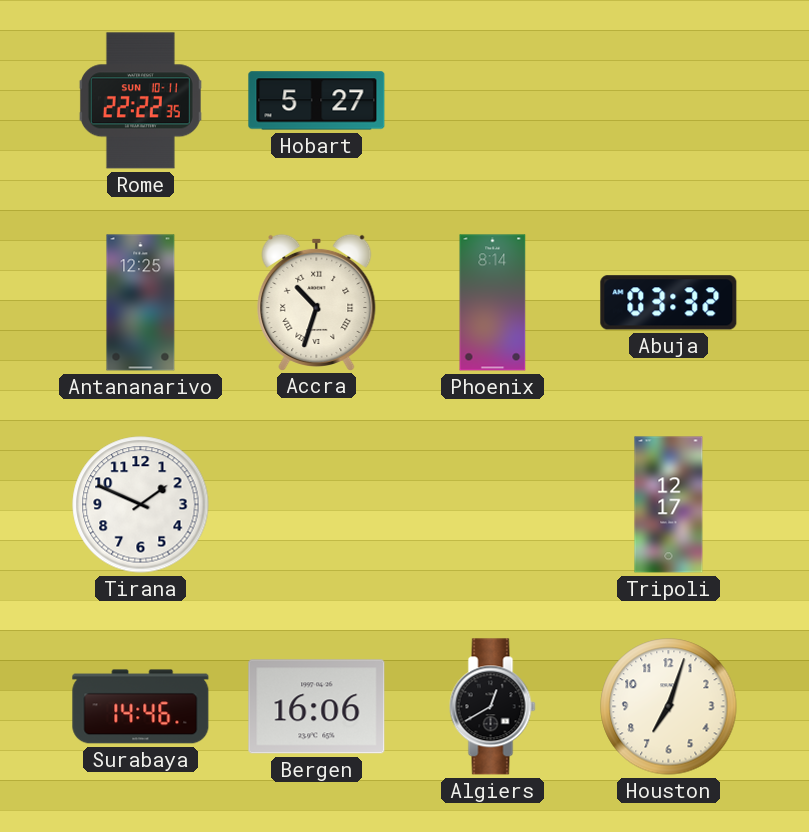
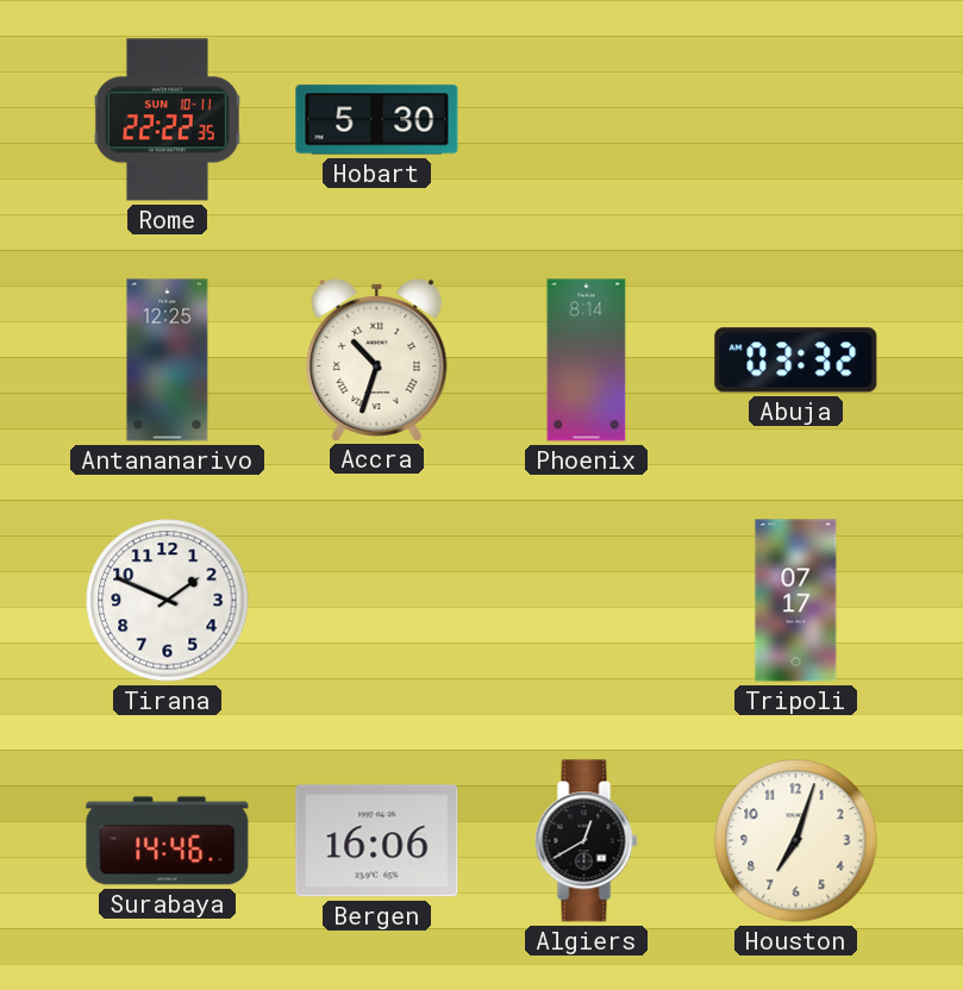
Hobart: 5:27 -> 5:30 (377, 120)
Tripoli: 12:17 -> 07:17 (796, 601)
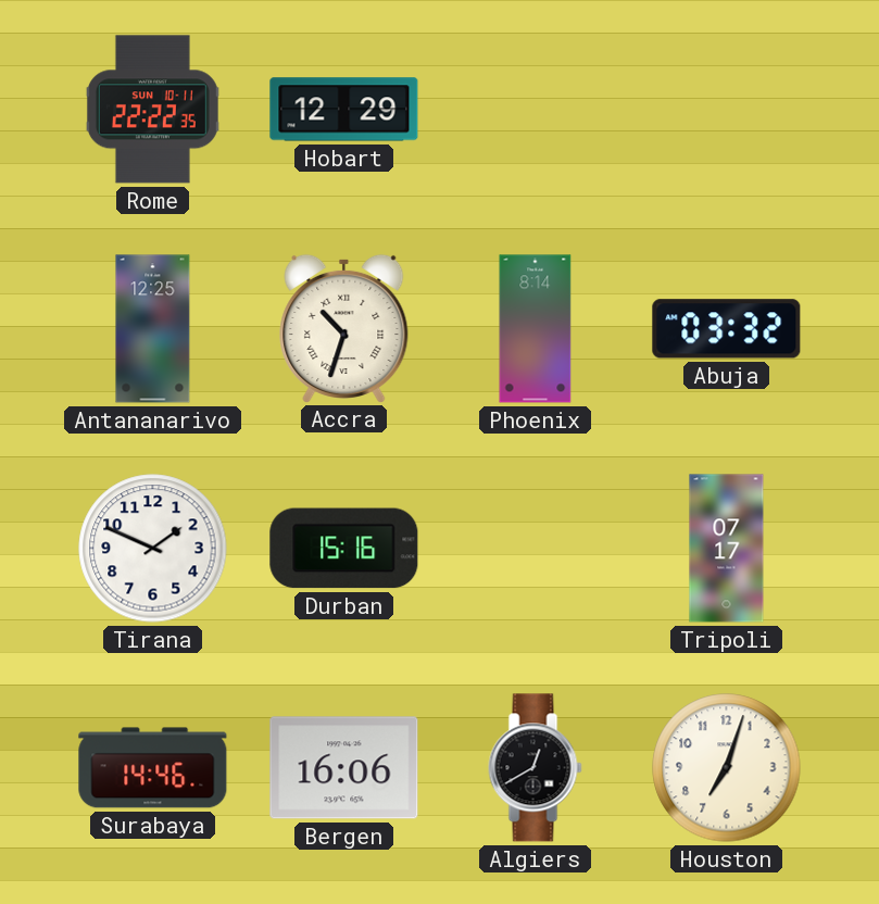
Hobart: 5:30 -> 12:29 (344, 110)
Durban: none -> 15:16 (344, 549)
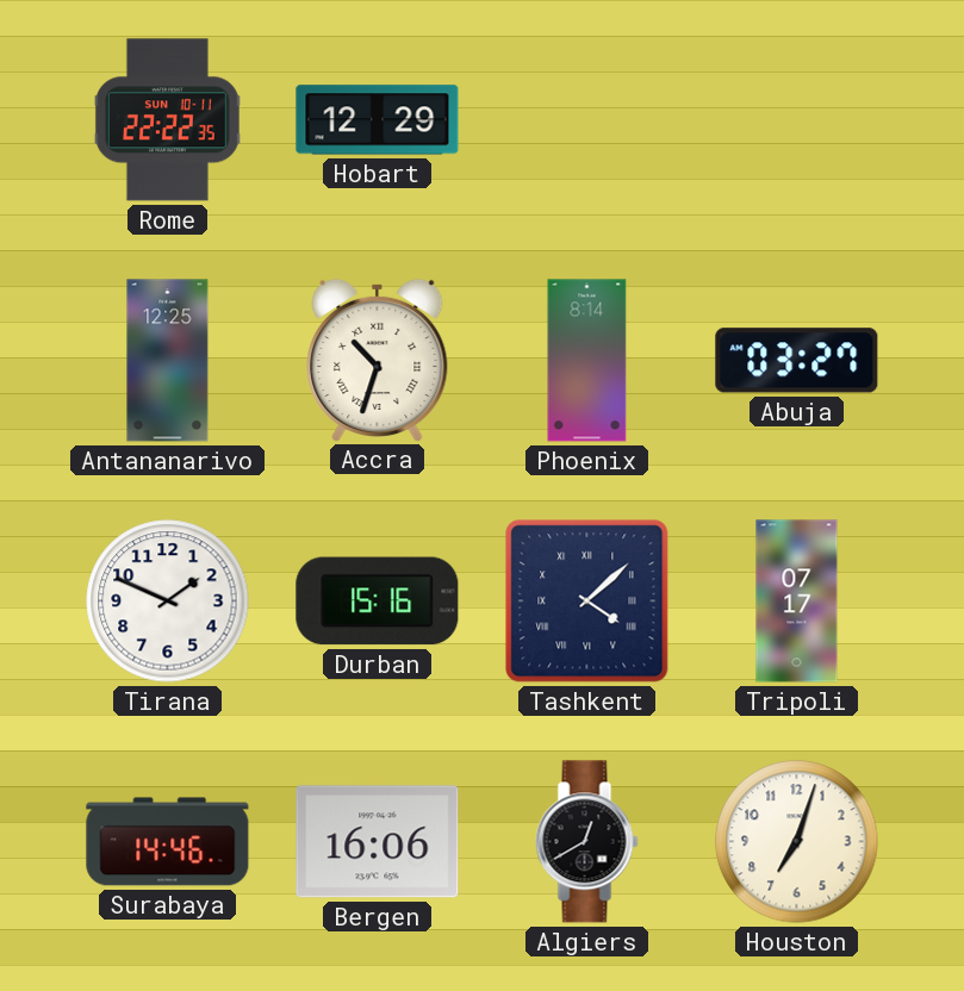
Abuja: 03:32 -> 03:27 (797, 361)
Tashkent: none -> 4:08 (587, 602)
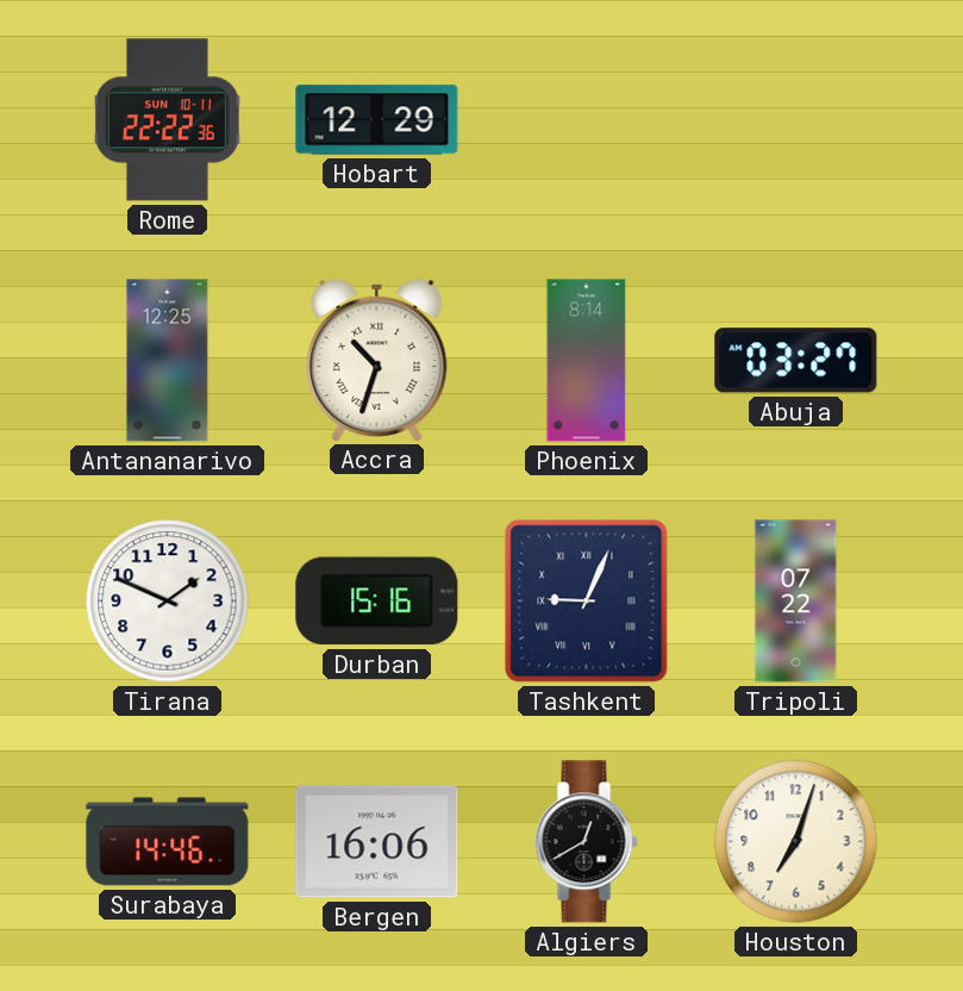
Rome: 22:22:35 -> 22:22:36 (167, 120)
Tashkent: 4:08 -> 9:04 (587, 602)
Tripoli: 07:17 -> 07:22 (796, 602)
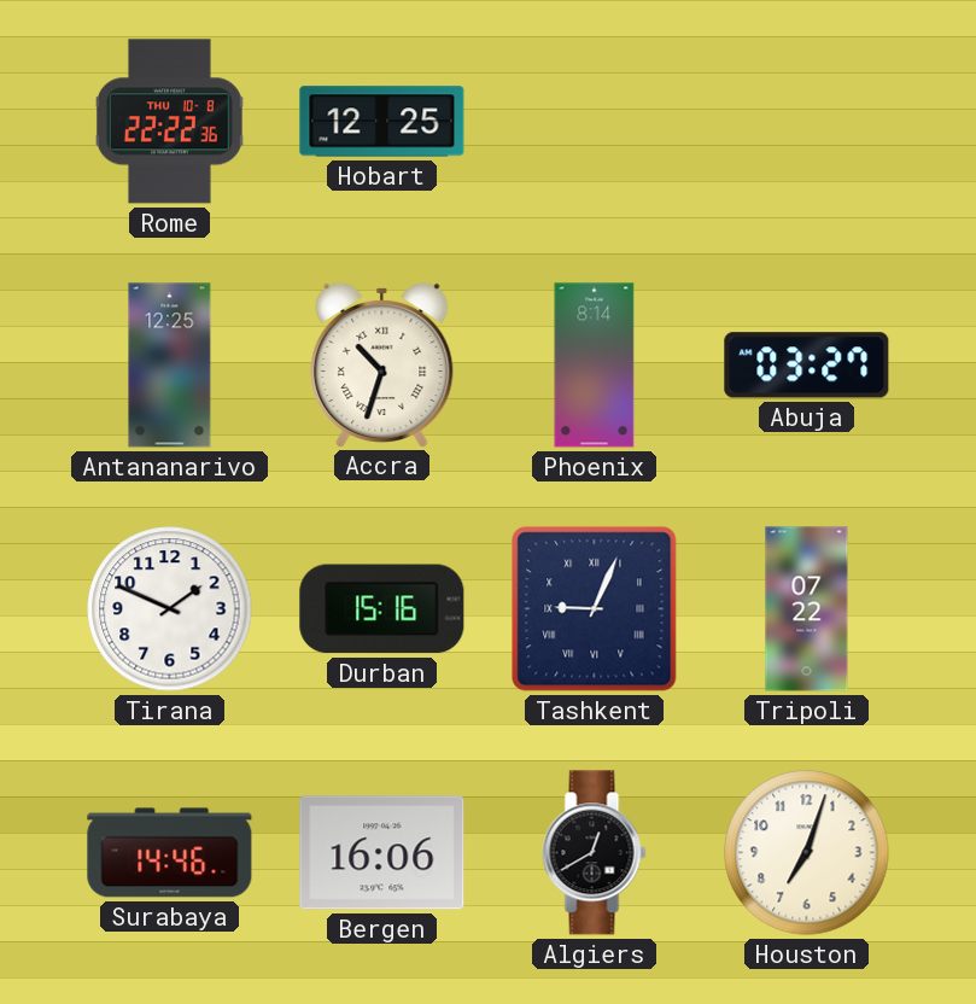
Rome date: SUN 10-11 -> THU 10-8 (169, 122)
Hobart: 12:29 -> 12:25 (382, 122)
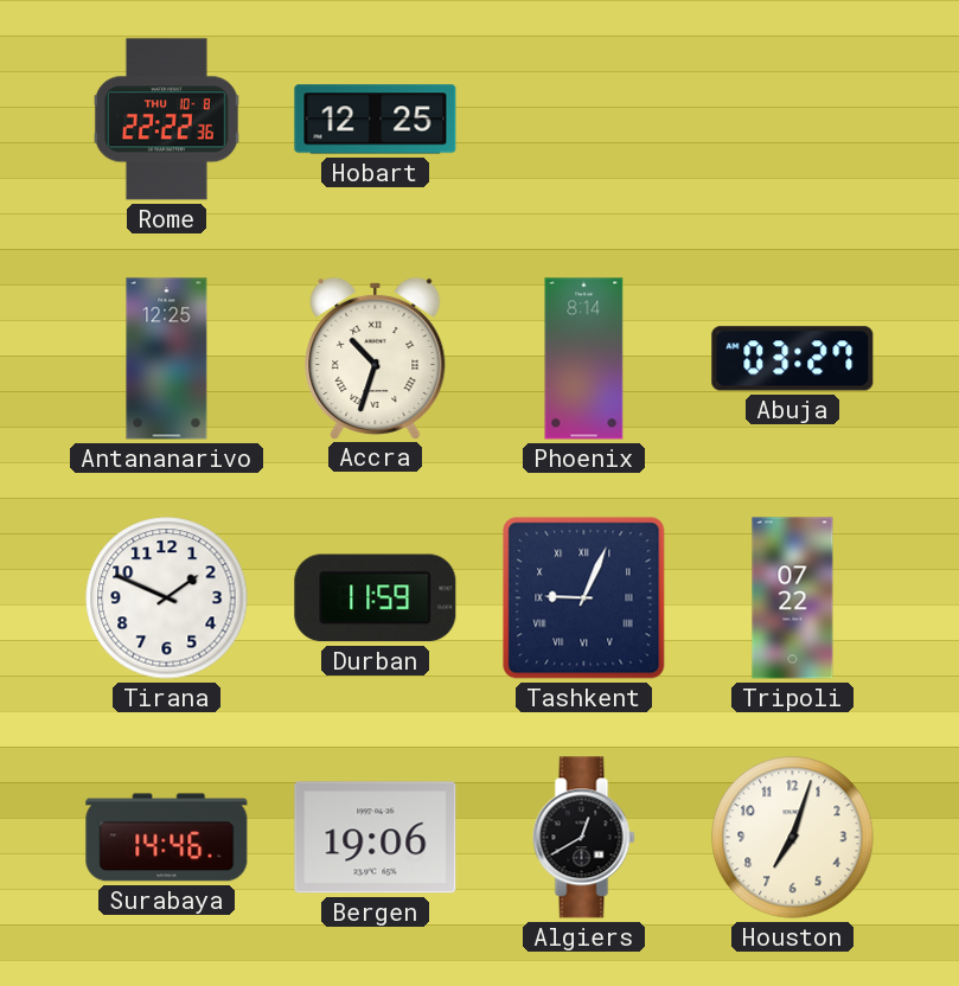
Durban: 15:16 -> 11:59 (376, 598)
Bergen: 16:06 -> 19:06 (376, 838)
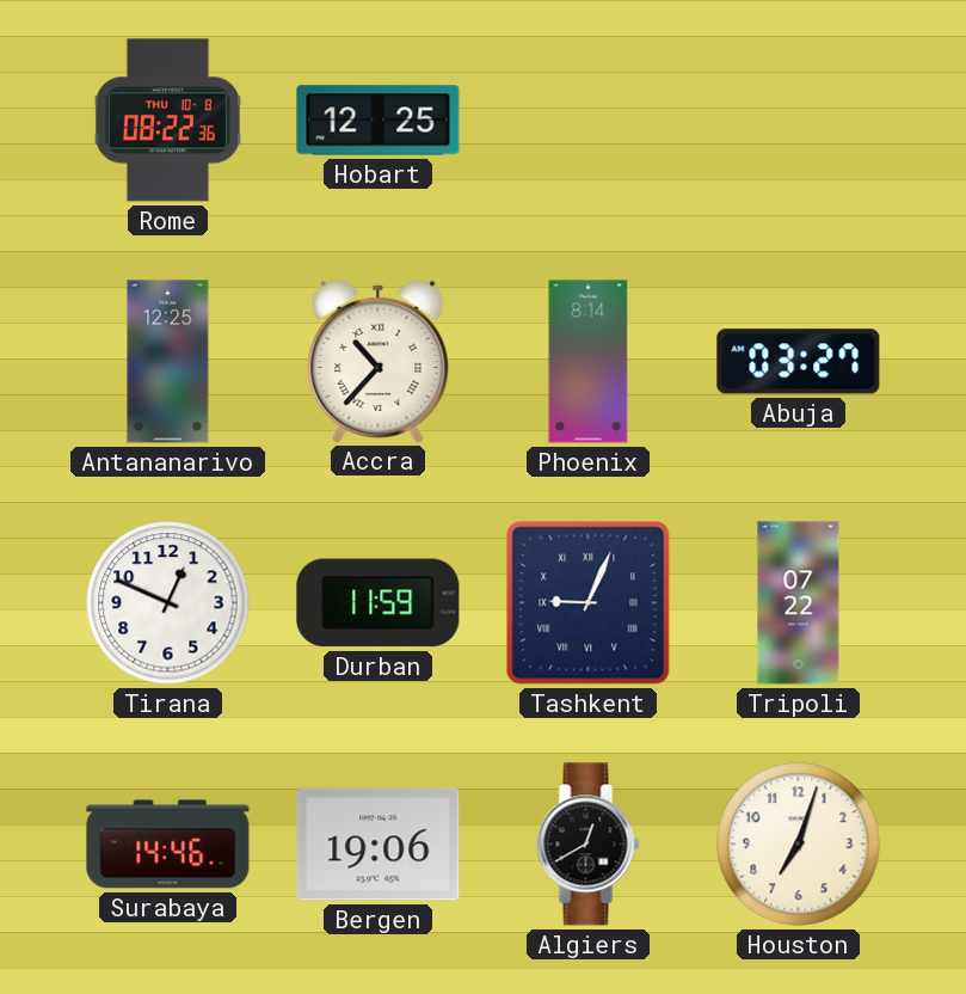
Rome: 22:22 -> 08:22 (167, 121)
Accra: 10:33 -> 10:37 (379, 361)
Tirana: 1:49 -> 12:49 (168, 603)
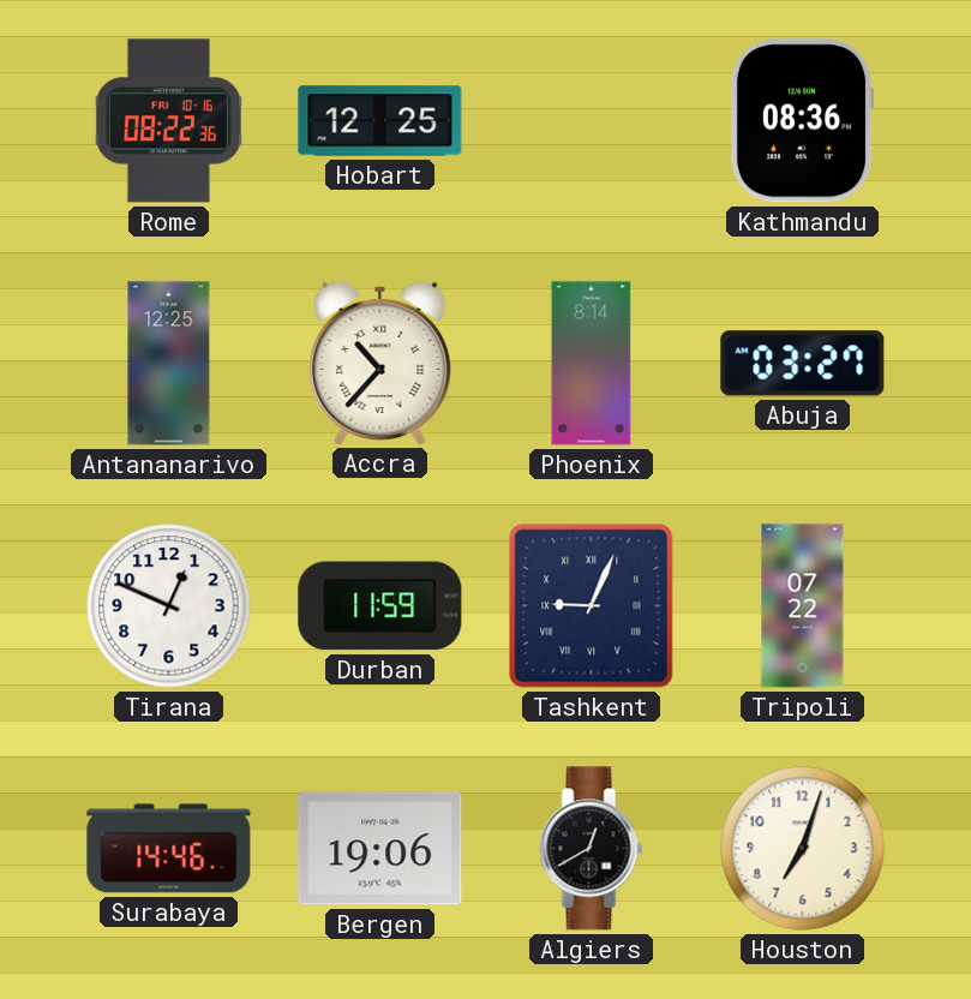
Rome date: THU 10-8 -> FRI 10-16 (168, 121)
Kathmandu: none -> 08:36 (802, 121)
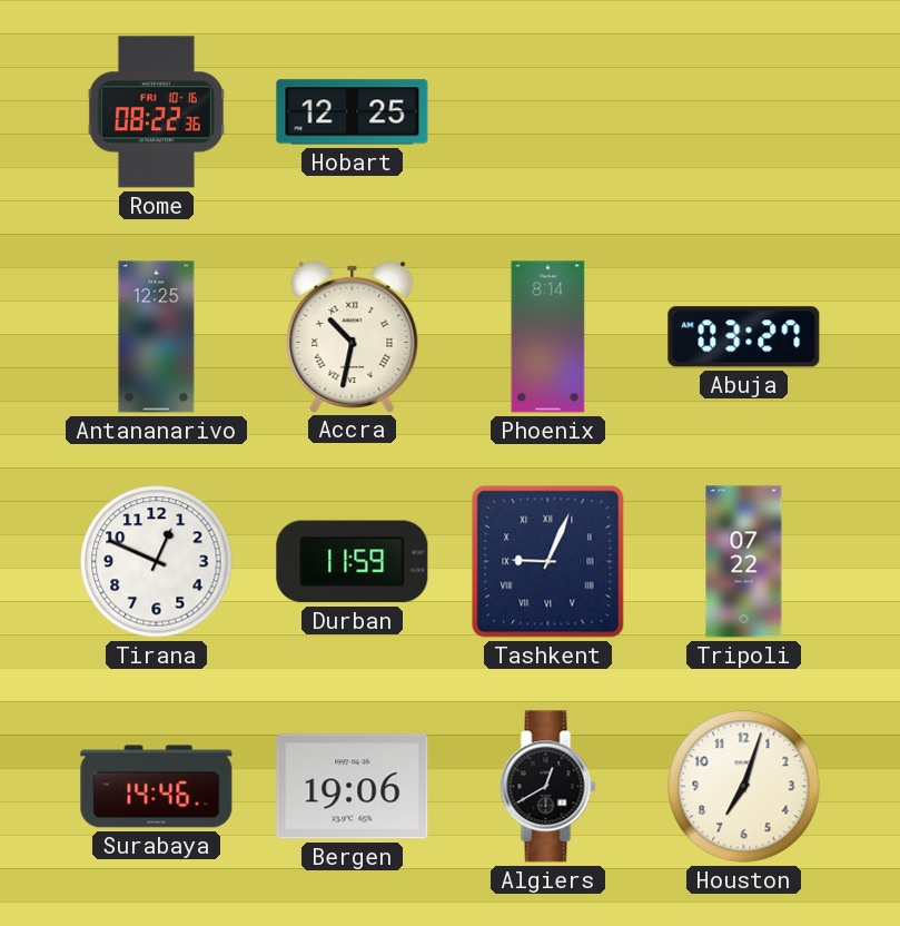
Kathmandu: 08:36 -> none (802, 121)
Accra: 10:37 -> 10:32 (353, 336)
